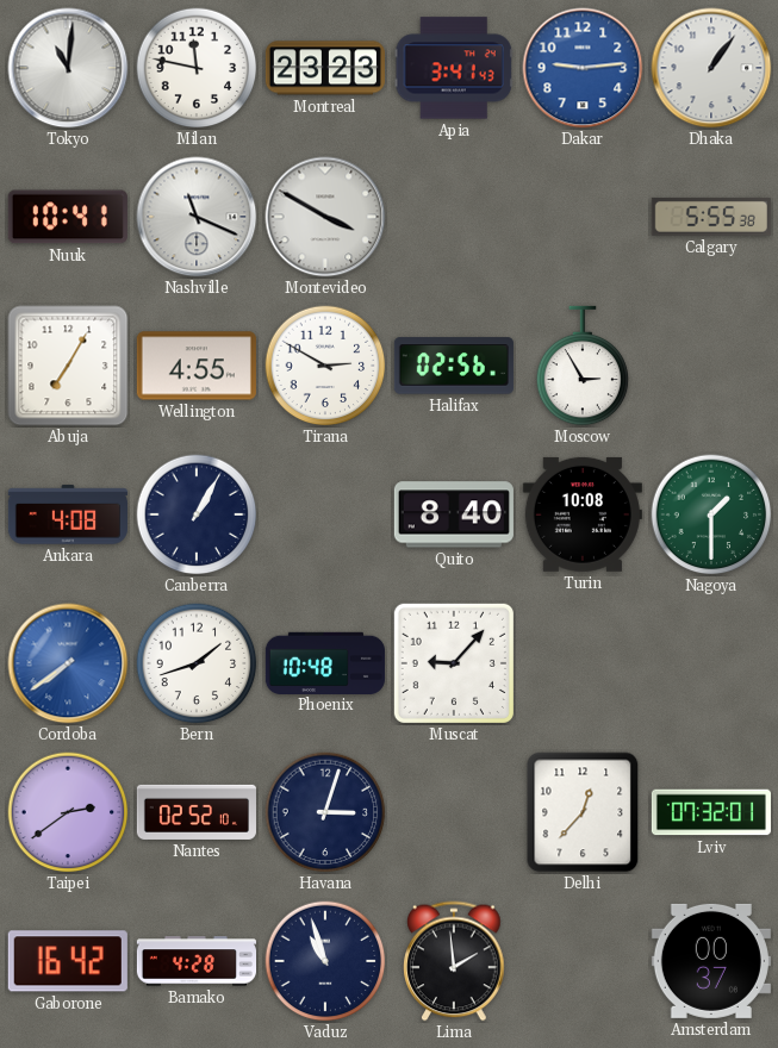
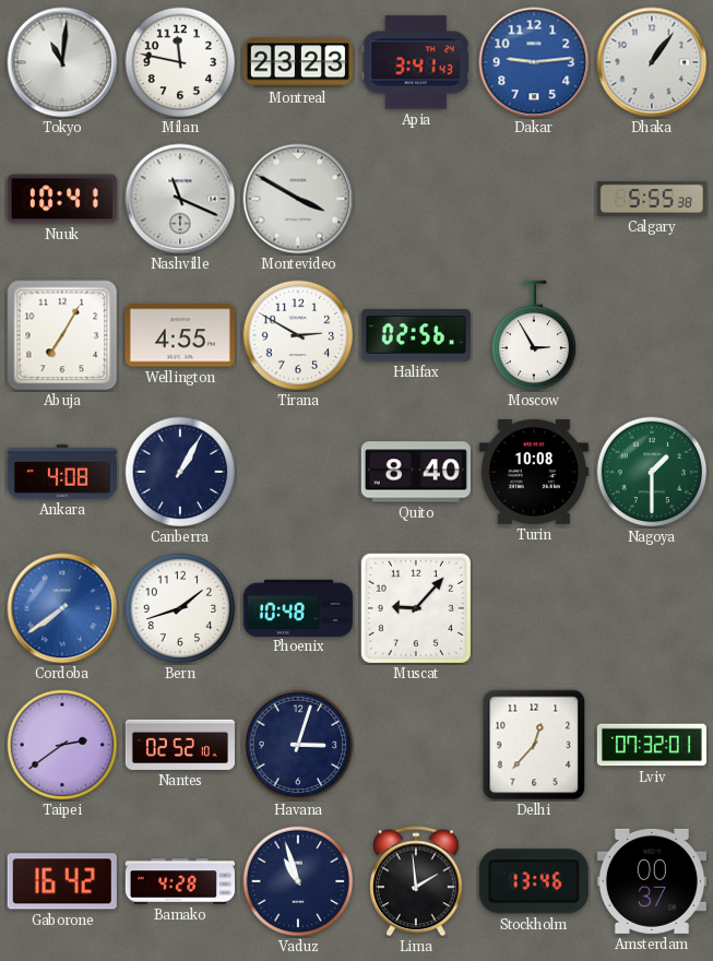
Stockholm: none -> 13:46 (534, 881)
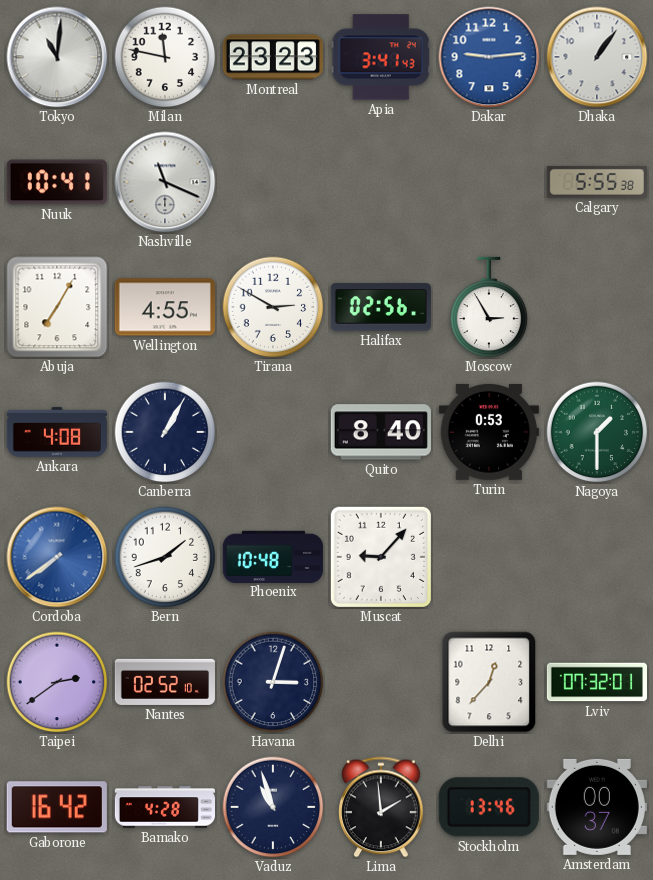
Montevideo: 3:50 -> none (298, 199)
Turin: 10:08 -> 0:53 (489, 432)
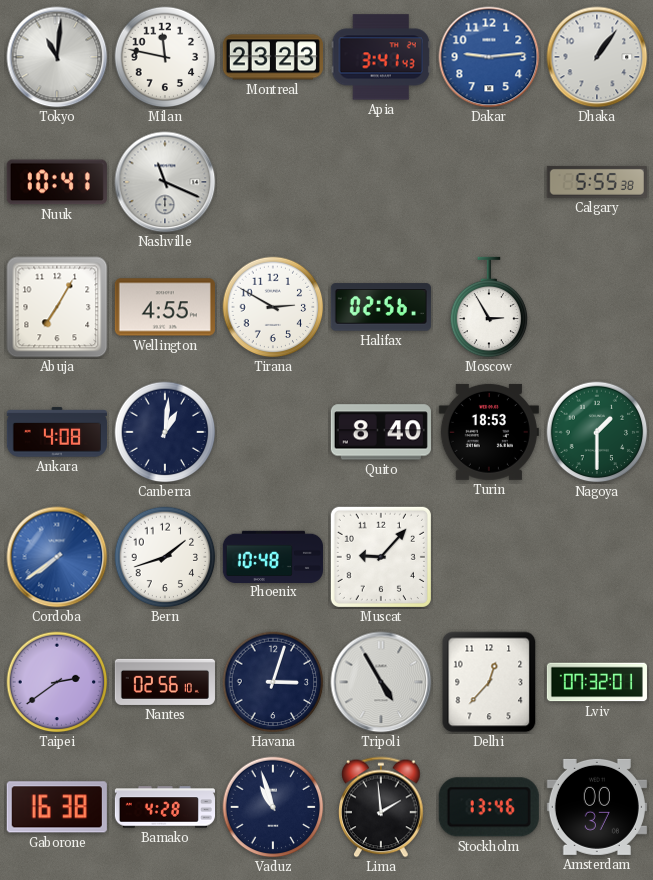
Canberra: 1:05 -> 1:01 (165, 432)
Turin: 0:53 -> 18:53 (489, 432)
Nantes: 02:52 -> 02:56 (165, 682)
Tripoli: none -> 4:55 (381, 682)
Gaborone: 16:42 -> 16:38 (57, 807)
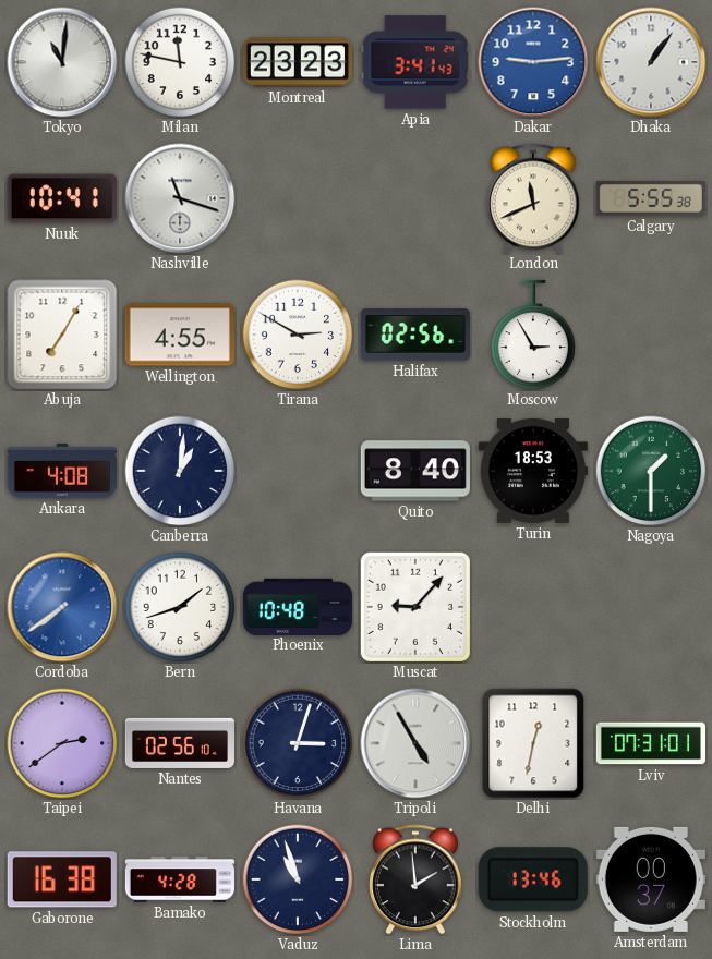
Nashville: 11:19 -> 11:18 (180, 198)
London: none -> 11:41 (533, 198)
Delhi: 12:37 -> 12:32 (533, 743)
Lviv: 07:32 -> 07:31 (651, 743)
